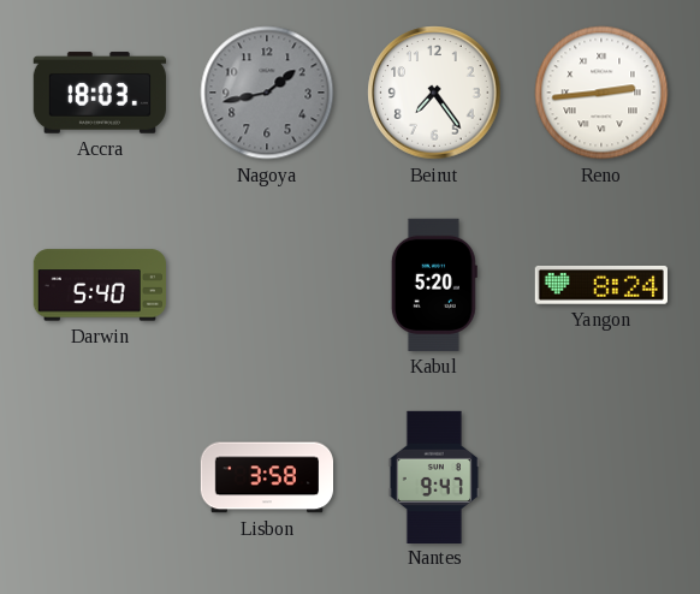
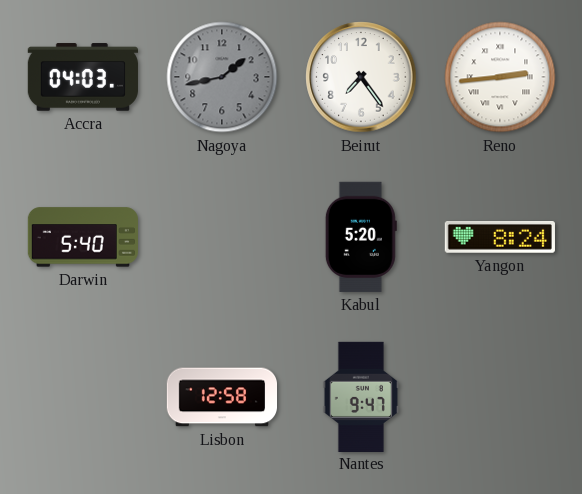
Accra: 18:03 -> 04:03 (83, 77)
Lisbon: 3:58 -> 12:58 (221, 397)
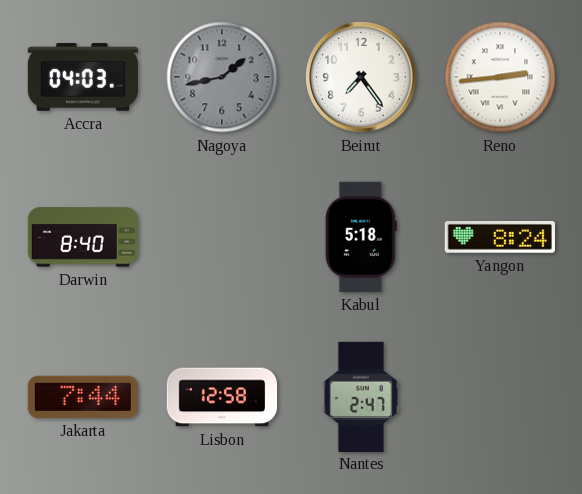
Darwin: 5:40 -> 8:40 (83, 237)
Kabul: 5:20 -> 5:18 (361, 237)
Jakarta: none -> 7:44 (83, 397)
Nantes: 9:47 -> 2:47 (361, 396)
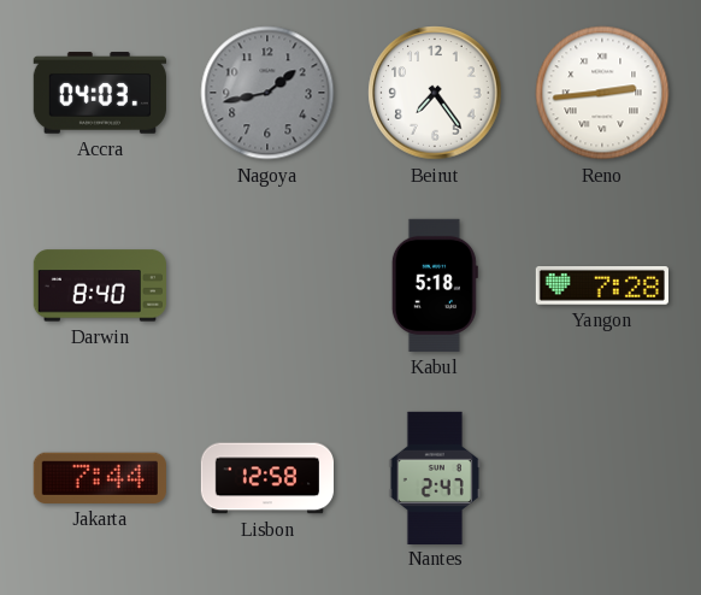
Yangon: 8:24 -> 7:28 (602, 287)
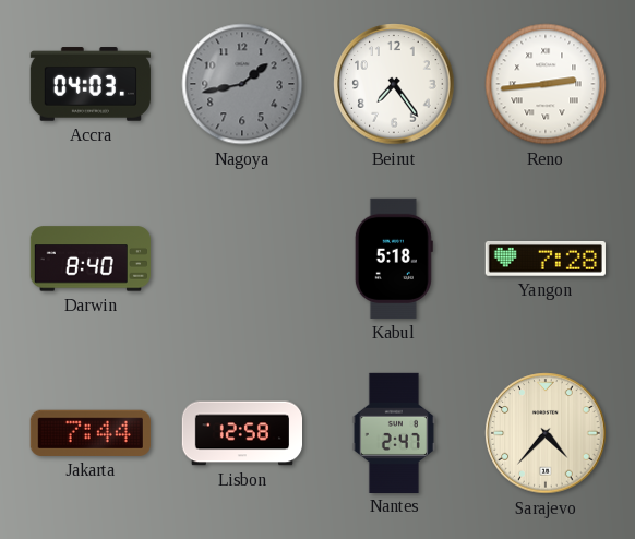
Sarajevo: none -> 4:37 (546, 433)
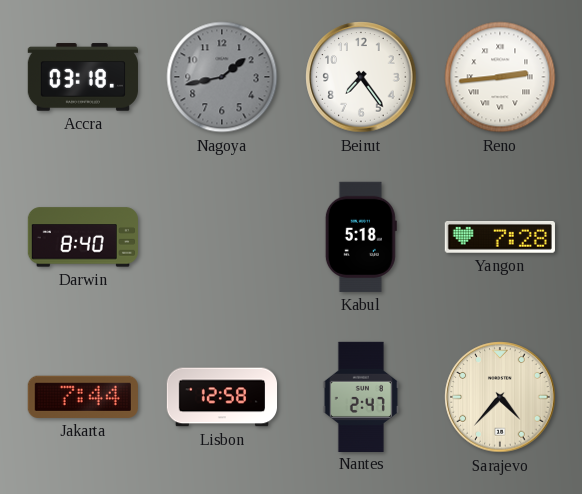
Accra: 04:03 -> 03:18 (83, 77)
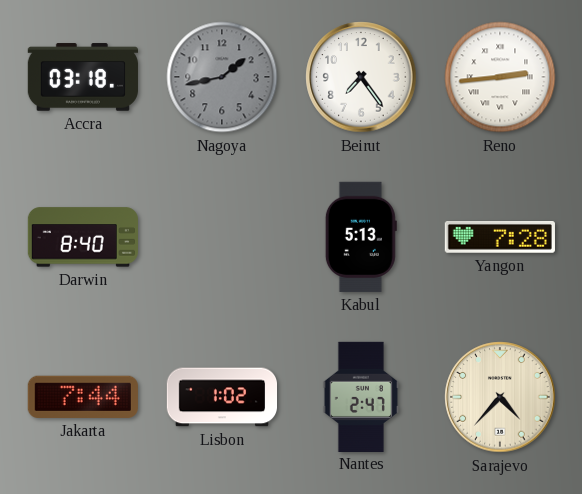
Kabul: 5:18 -> 5:13 (361, 237)
Lisbon: 12:58 -> 1:02 (221, 397)
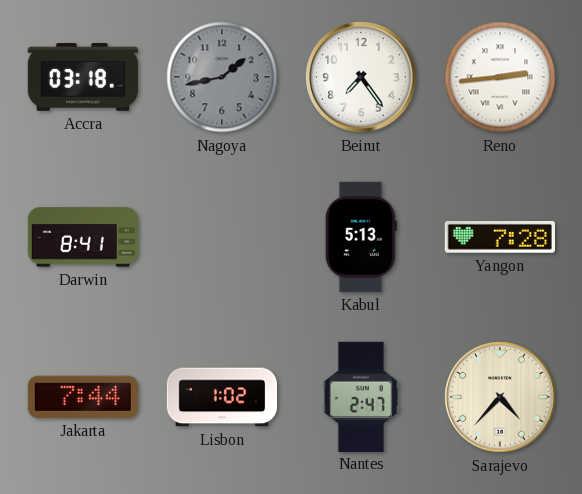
Darwin: 8:40 -> 8:41 (83, 237)
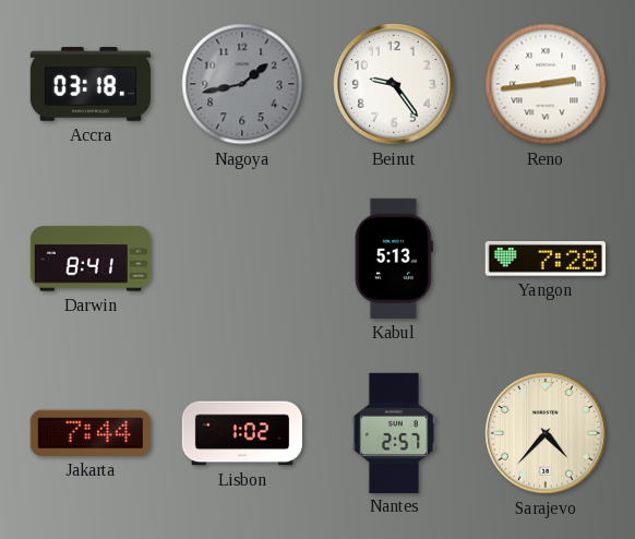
Beirut: 7:24 -> 9:24 (394, 84)
Nantes: 2:47 -> 2:57 (394, 432)
